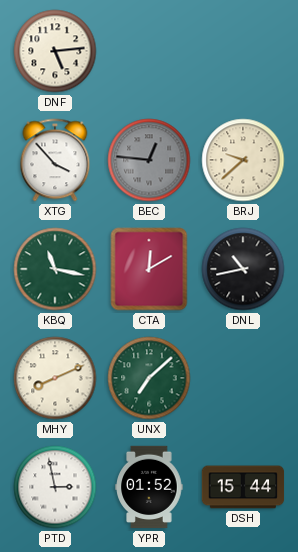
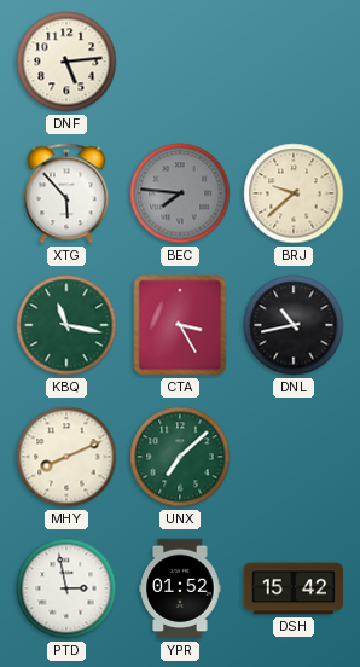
XTG: 3:53 -> 5:53 (66, 193)
BEC: 12:46 -> 7:46 (180, 193)
CTA: 12:10 -> 3:25 (180, 325)
DSH: 15:44 -> 15:42 (294, 588)
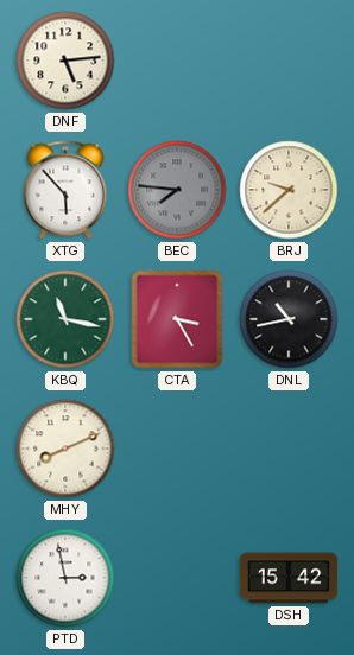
UNX: 7:08 -> none (180, 457)
YPR: 01:52 -> none (180, 588)
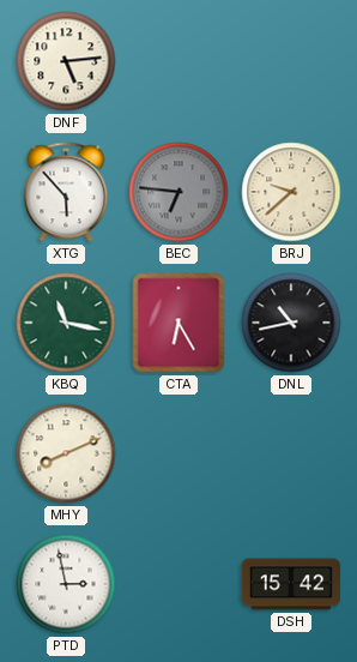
BEC: 7:46 -> 6:46 (179, 192)
CTA: 3:25 -> 6:25 (179, 323)
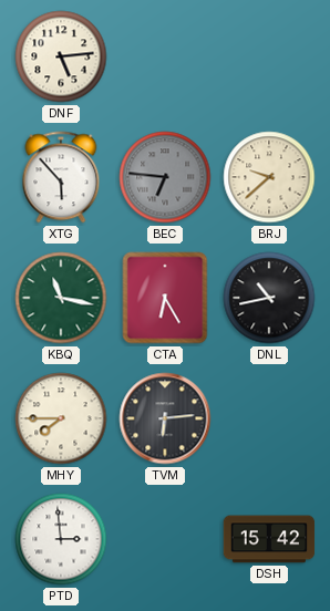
MHY: 8:11 -> 7:45 (61, 418)
TVM: none -> 6:14 (165, 418)
PTD: 2:58 -> 2:59 (61, 539)
